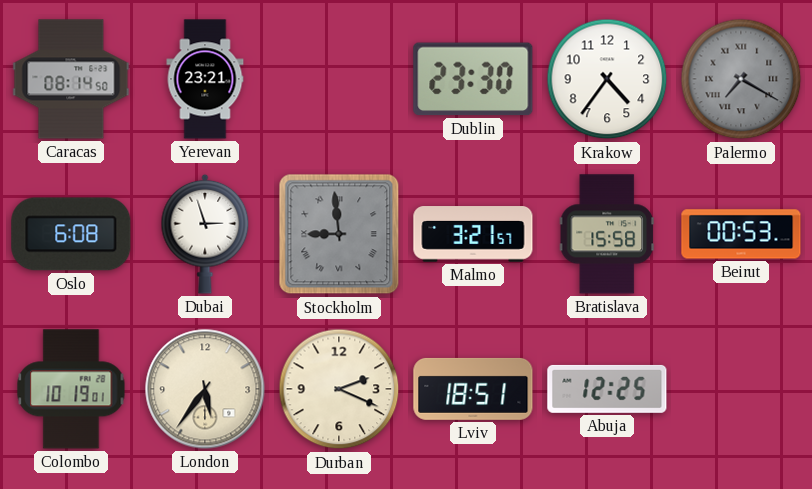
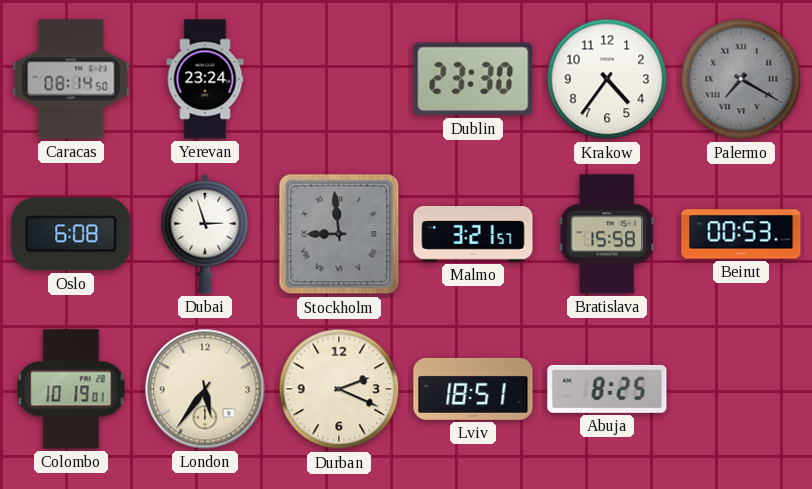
Yerevan: 23:21 -> 23:24 (205, 79)
Abuja: 12:25 -> 8:25 (607, 389)
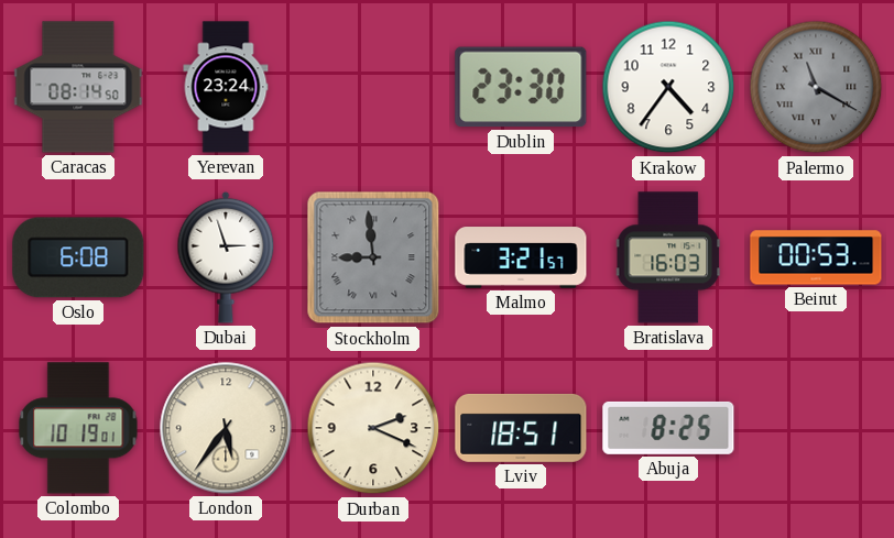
Palermo: 7:20 -> 11:20 (816, 87)
Bratislava: 15:58 -> 16:03 (667, 257)
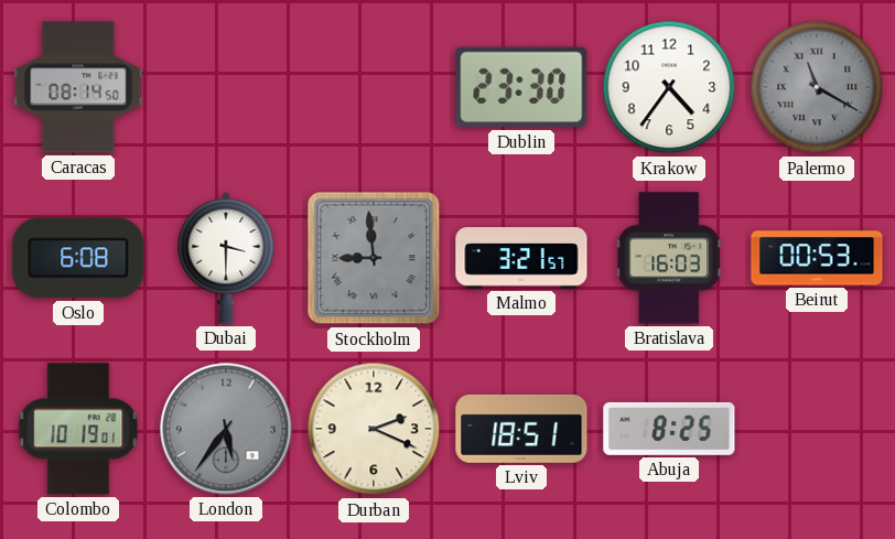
Yerevan: 23:24 -> none (226, 87)
Dubai: 2:57 -> 3:30 (226, 258)
London dial: cream -> grey (226, 429)
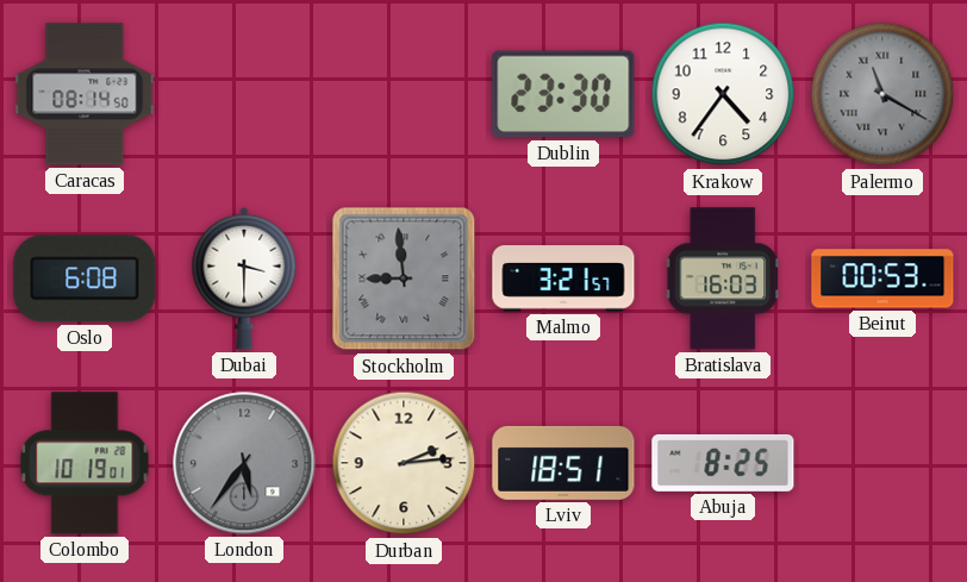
Durban: 2:19 -> 2:14 (404, 463)
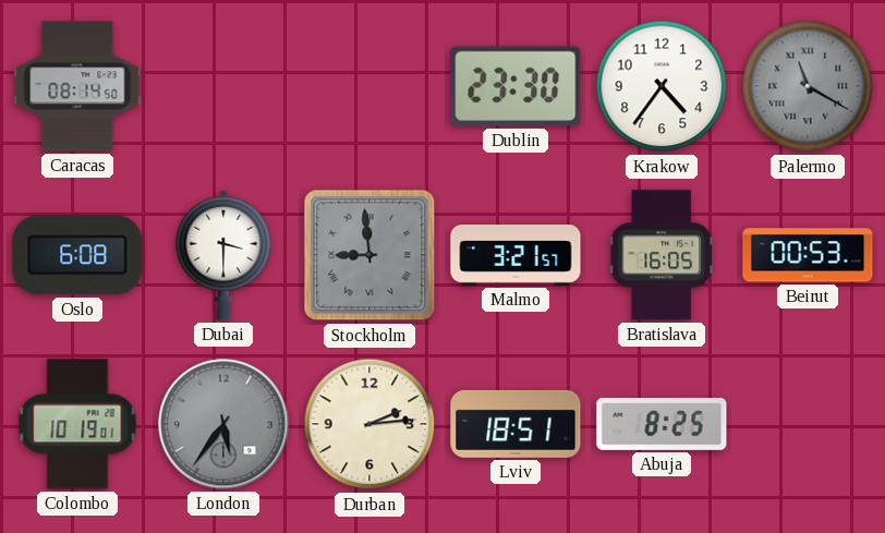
Bratislava: 16:03 -> 16:05 (660, 255)
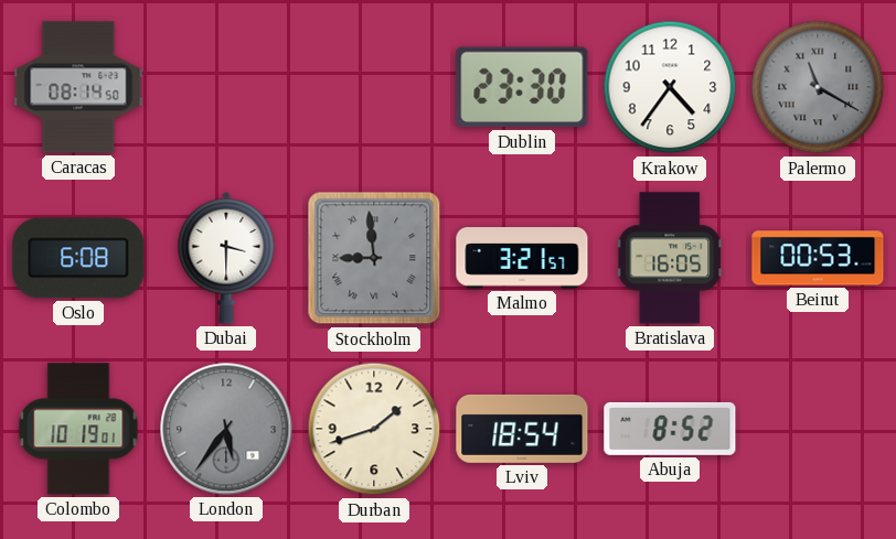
Durban: 2:14 -> 1:42 (374, 429)
Lviv: 18:51 -> 18:54 (522, 429)
Abuja: 8:25 -> 8:52 (670, 429)
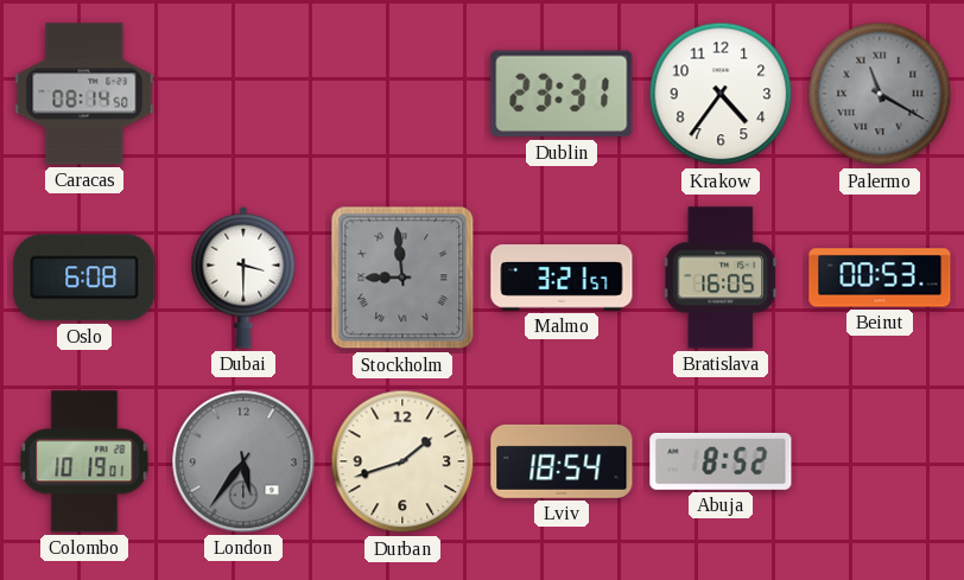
Dublin: 23:30 -> 23:31 (562, 94)
